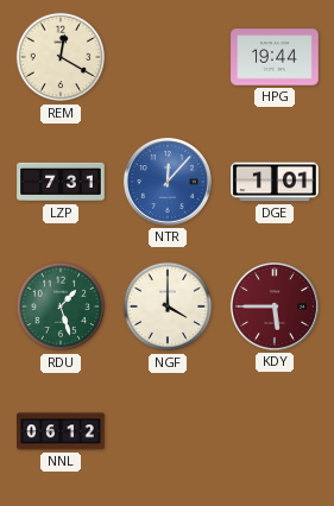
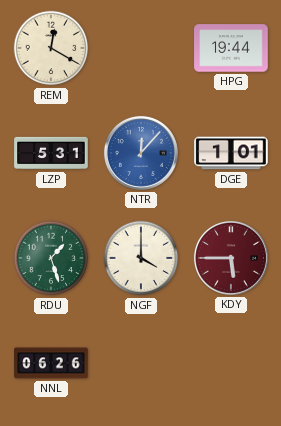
LZP: 7:31 -> 5:31 (51, 153)
NNL: 06:12 -> 06:26 (51, 363)
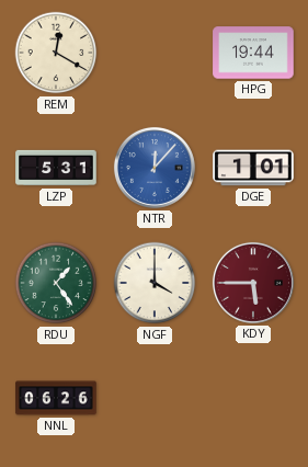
RDU: 1:27 -> 1:24 (56, 283)
